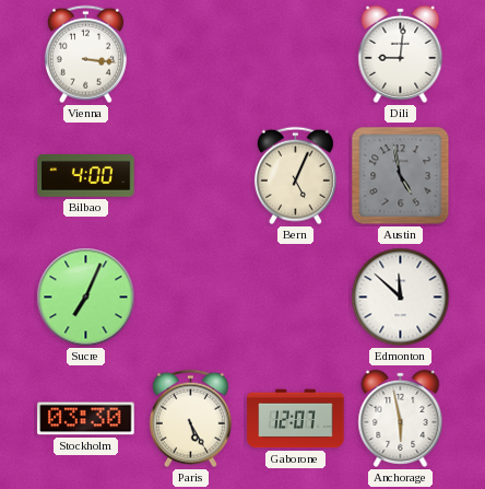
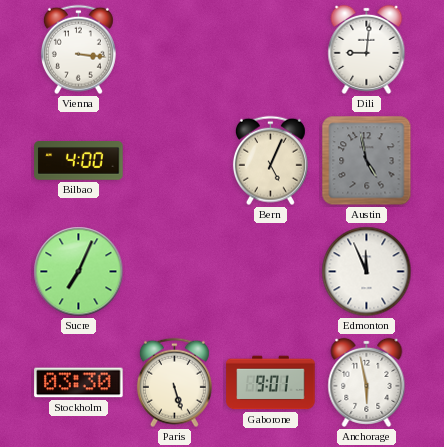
Edmonton: 11:52 -> 11:56 (367, 272)
Paris: 5:25 -> 5:27 (174, 383)
Gaborone: 12:07 -> 9:01 (271, 383)
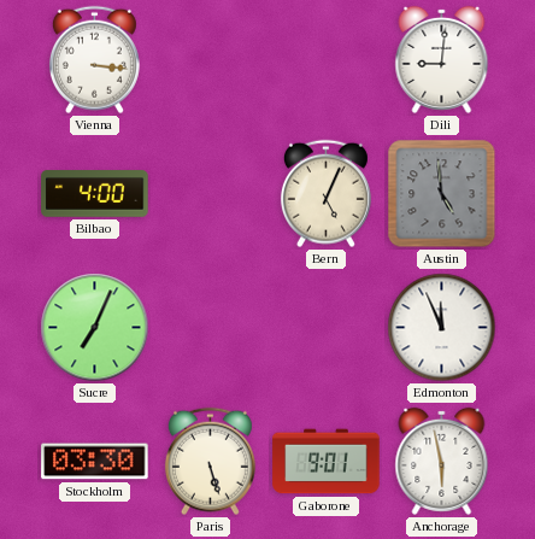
Austin: 4:58 -> 4:59 (442, 194)
